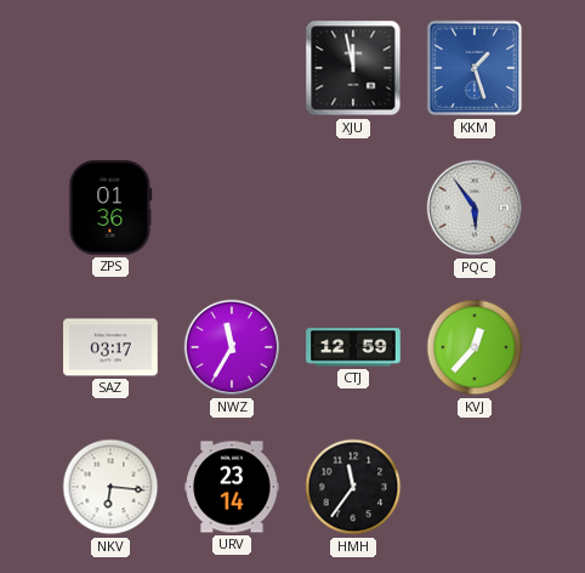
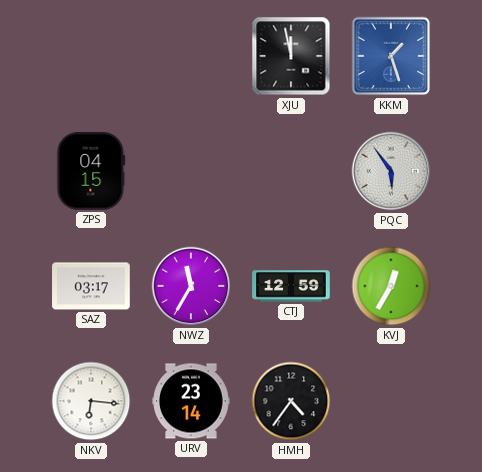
ZPS: 01:36 -> 04:15 (91, 171)
KVJ: 12:37 -> 12:35 (391, 286)
HMH: 11:36 -> 4:36 (291, 401)
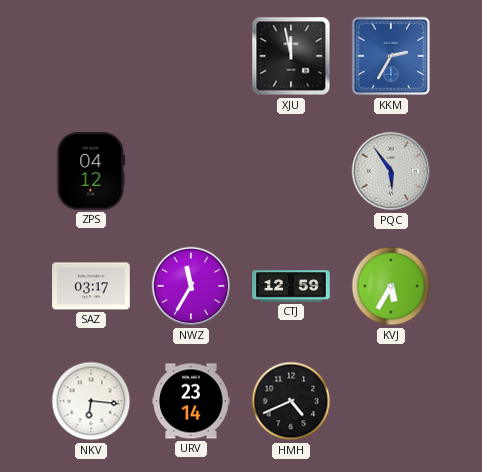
KKM: 1:27 -> 2:35 (391, 56)
ZPS: 04:15 -> 04:12 (91, 171)
KVJ: 12:35 -> 5:35 (391, 286)
HMH: 4:36 -> 4:41 (291, 401)
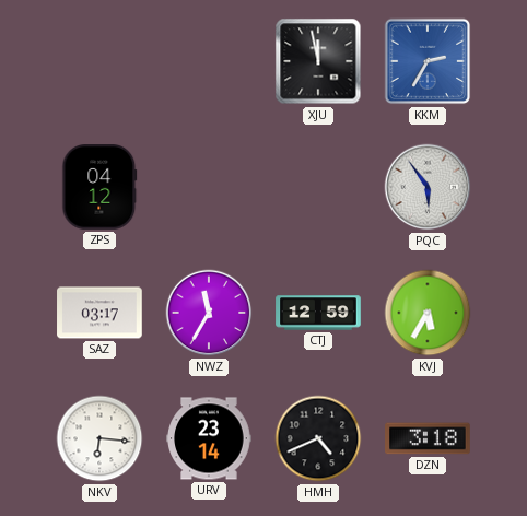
DZN: none -> 3:18 (428, 438)
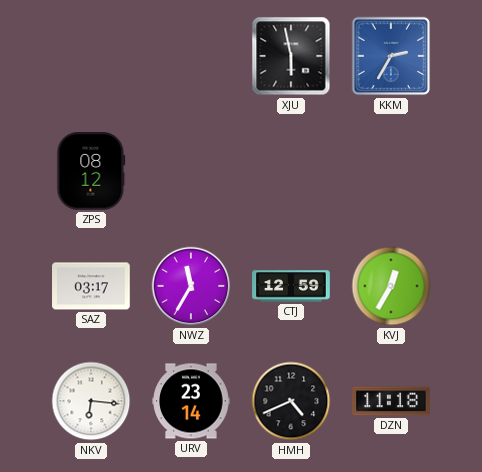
XJU: 11:58 -> 5:58 (291, 56)
ZPS: 04:12 -> 08:12 (91, 171)
PQC: 5:54 -> none (428, 187)
KVJ: 5:35 -> 12:35 (391, 286)
DZN: 3:18 -> 11:18 (391, 401)
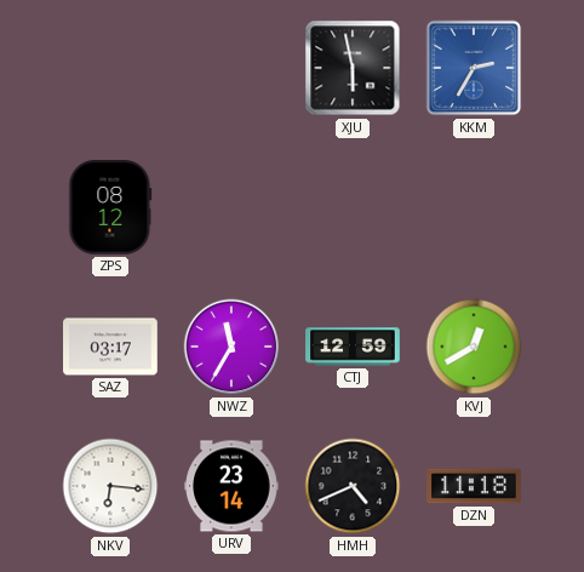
KVJ: 12:35 -> 12:40 (474, 347)
